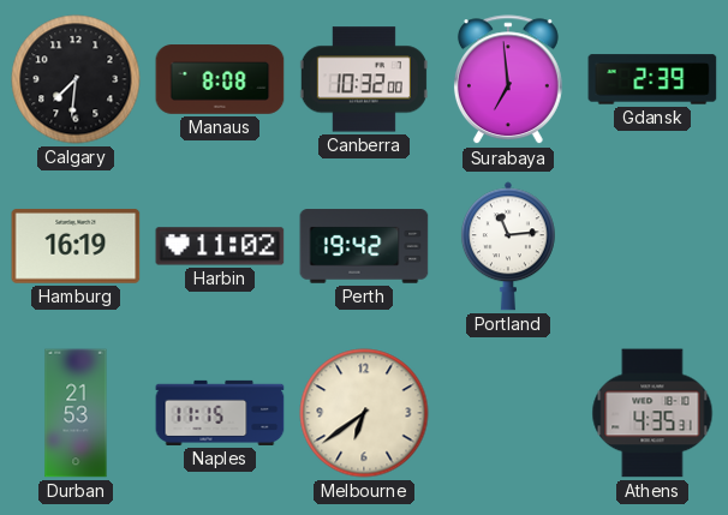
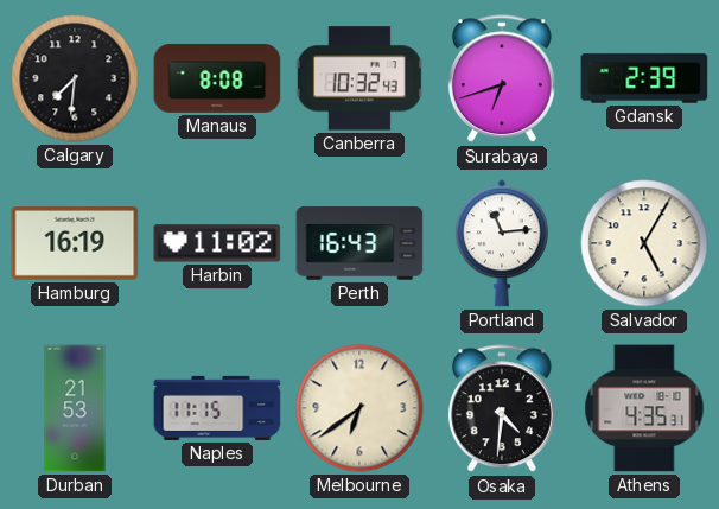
Canberra: 10:32:00 -> 10:32:43 (359, 78)
Surabaya: 6:59 -> 6:42 (502, 79)
Perth: 19:42 -> 16:43 (359, 243)
Salvador: none -> 5:05 (644, 243)
Osaka: none -> 4:31 (502, 409)
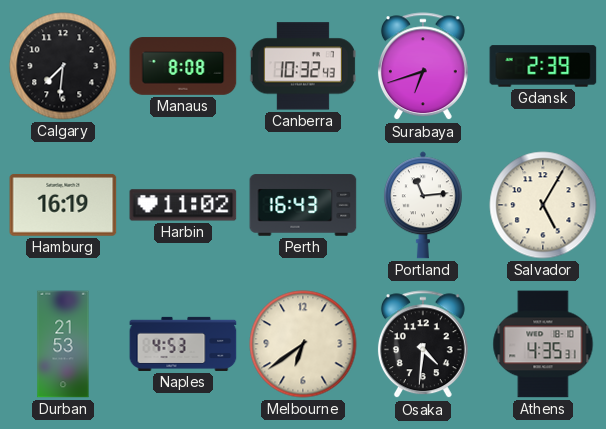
Naples: 11:15 -> 4:53 (183, 344)
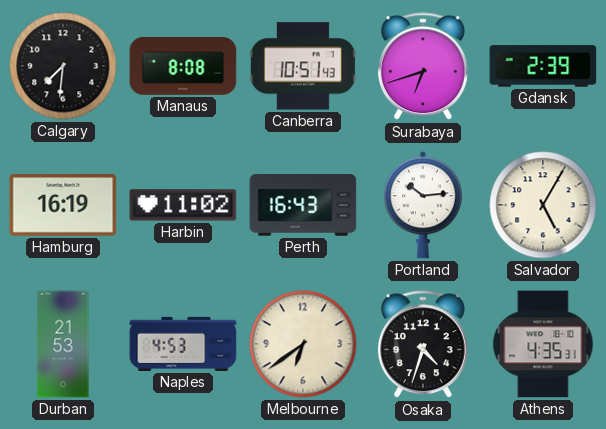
Canberra: 10:32 -> 10:51 (303, 66)
Portland: 11:14 -> 10:14 (423, 205)
Osaka: 4:31 -> 4:33 (423, 345)
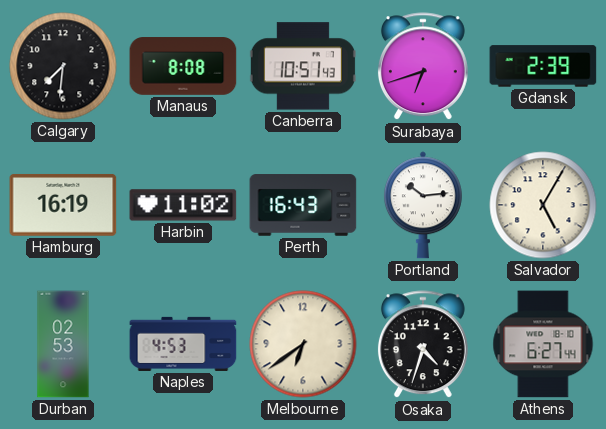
Durban: 21:53 -> 02:53 (63, 344)
Athens: 4:35 -> 6:27 (543, 344)
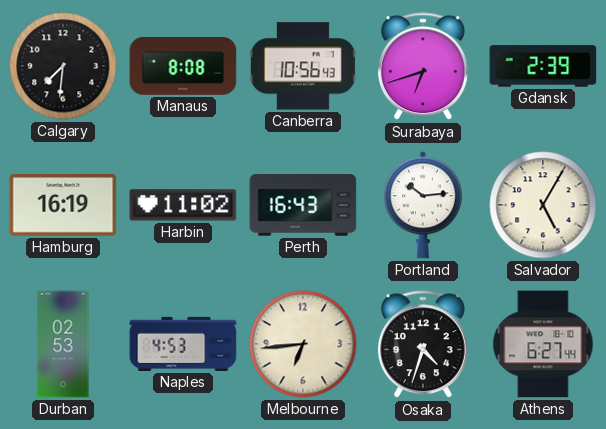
Canberra: 10:51 -> 10:56 (303, 66)
Melbourne: 6:39 -> 6:44 (303, 344)
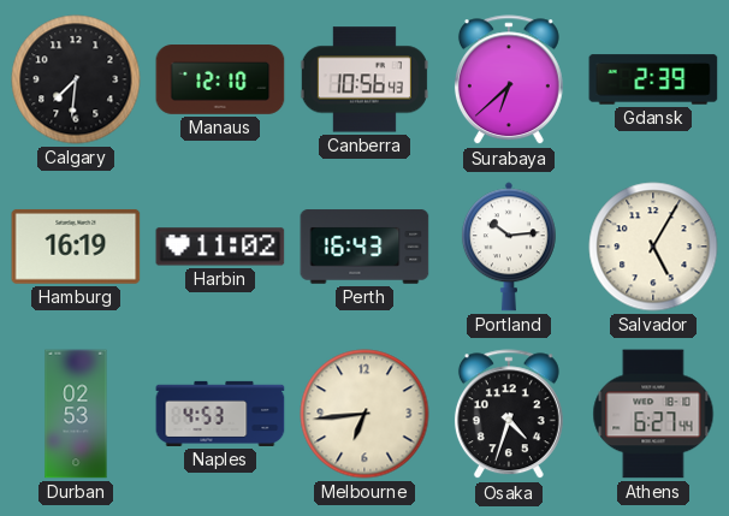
Manaus: 8:08 -> 12:10 (220, 79)
Surabaya: 6:42 -> 6:38 (509, 81)
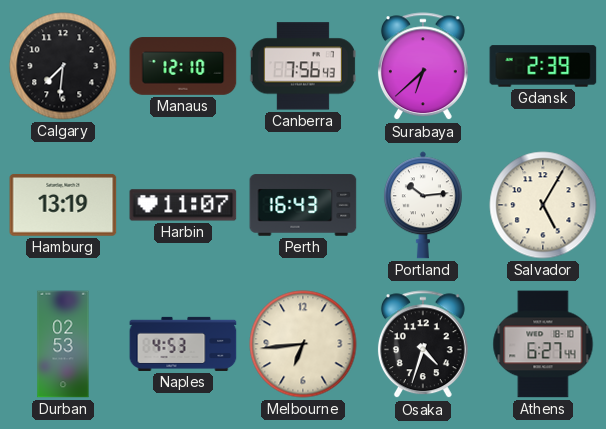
Canberra: 10:56 -> 7:56 (303, 66)
Hamburg: 16:19 -> 13:19 (63, 205)
Harbin: 11:02 -> 11:07 (183, 205)
